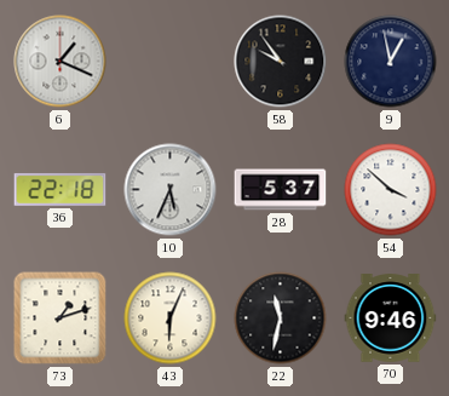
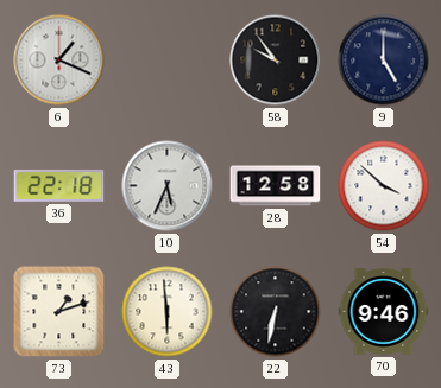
9: 12:58 -> 5:00 (384, 61)
28: 5:37 -> 12:58 (276, 186)
43: 6:04 -> 5:59 (168, 312)
22: 11:32 -> 6:32 (276, 312)
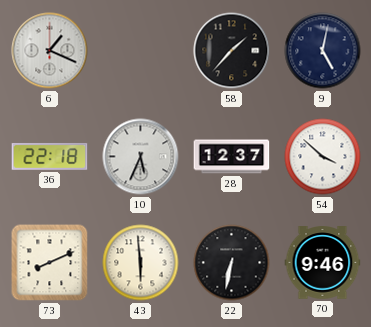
58: 9:54 -> 1:37 (232, 51)
9: 5:00 -> 5:02 (323, 51)
28: 12:58 -> 12:37 (232, 157)
73: 1:12 -> 8:11 (50, 263)
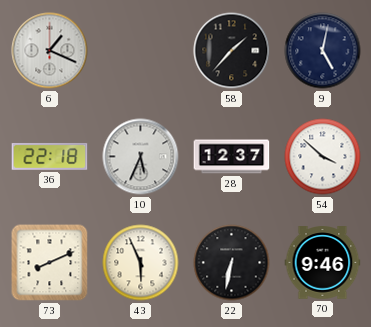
43: 5:59 -> 5:56 (141, 263)
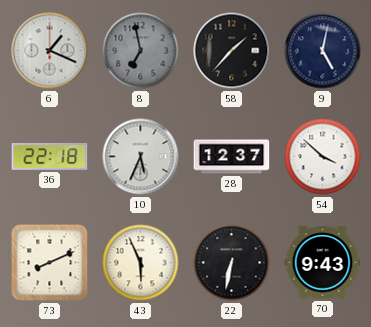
8: none -> 6:58 (141, 51)
70: 9:46 -> 9:43 (323, 263)
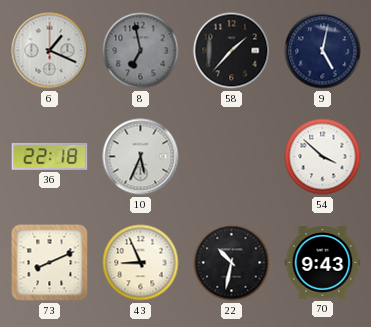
28: 12:37 -> none (232, 157)
43: 5:56 -> 8:56 (141, 263)
22: 6:32 -> 10:32 (232, 263)
